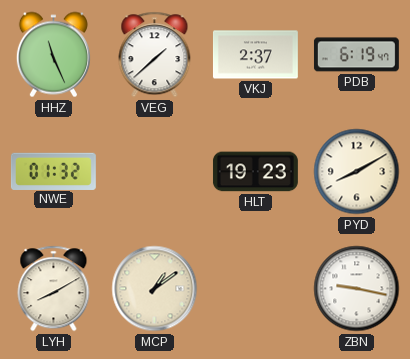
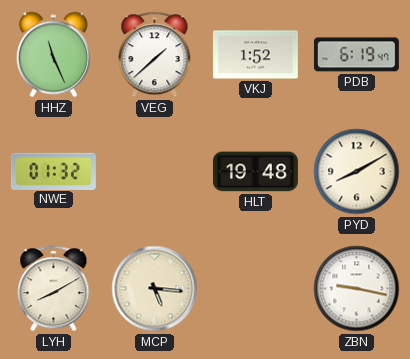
VKJ: 2:37 -> 1:52 (255, 55)
HLT: 19:23 -> 19:48 (255, 172)
MCP: 1:09 -> 5:16 (155, 289)
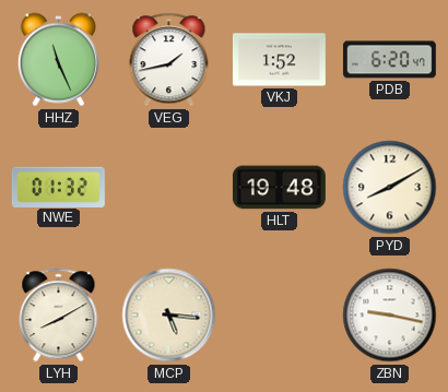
VEG: 1:38 -> 1:43 (169, 60)
PDB: 6:19 -> 6:20 (389, 60)
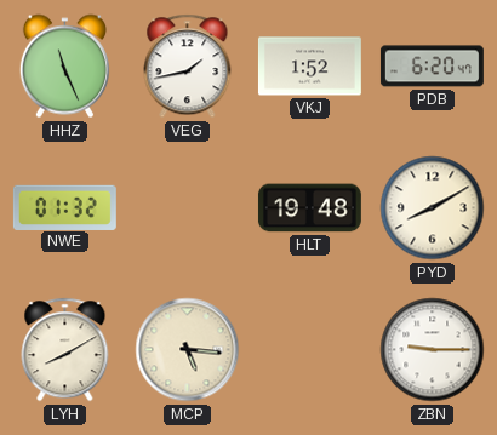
ZBN: 9:17 -> 9:15 (433, 350)
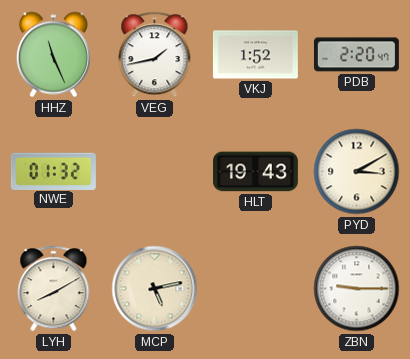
PDB: 6:20 -> 2:20 (356, 55)
HLT: 19:48 -> 19:43 (255, 172)
PYD: 8:10 -> 3:10 (357, 172)
MCP: 5:16 -> 5:13 (155, 289)
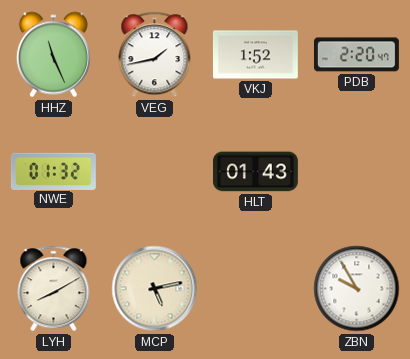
HLT: 19:43 -> 01:43 (255, 172)
PYD: 3:10 -> none (357, 172)
ZBN: 9:15 -> 9:55 (357, 289)
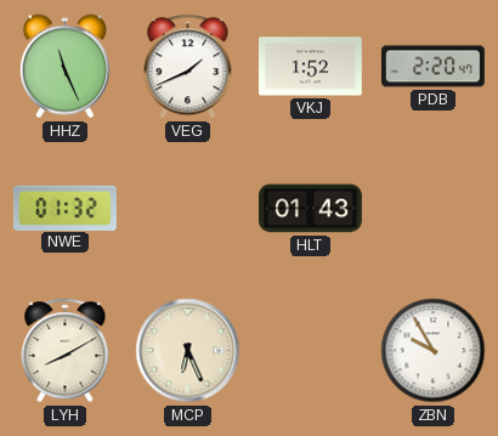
VEG: 1:43 -> 1:41 (188, 67)
MCP: 5:13 -> 6:26 (188, 351)
